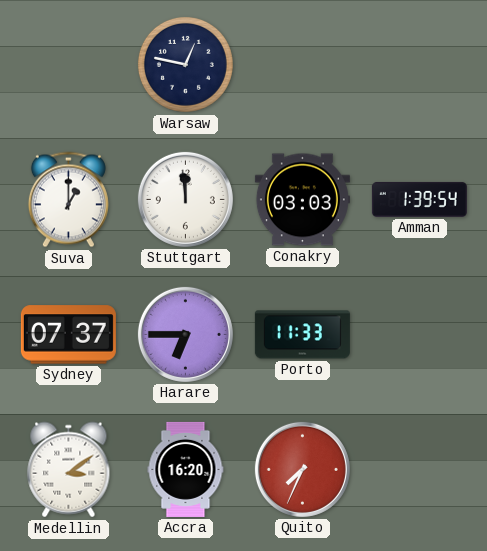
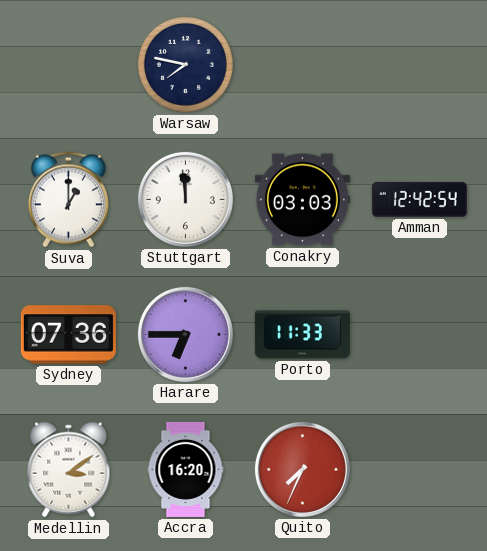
Warsaw: 12:47 -> 7:47 (185, 64)
Amman: 1:39 -> 12:42 (419, 199)
Sydney: 07:37 -> 07:36 (68, 335)
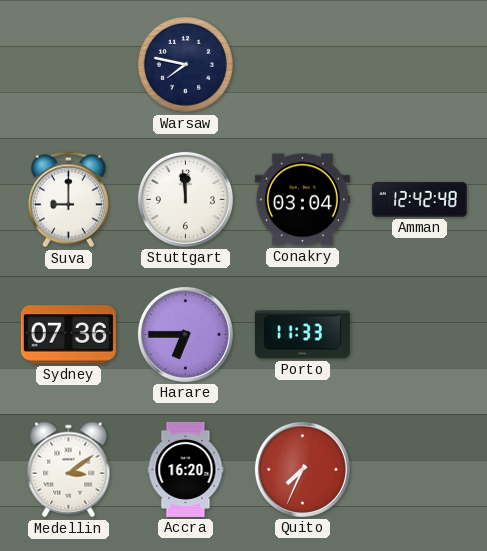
Suva: 1:00 -> 9:00 (68, 200)
Conakry: 03:03 -> 03:04 (302, 200)
Amman: 12:42:54 -> 12:42:48 (419, 199)
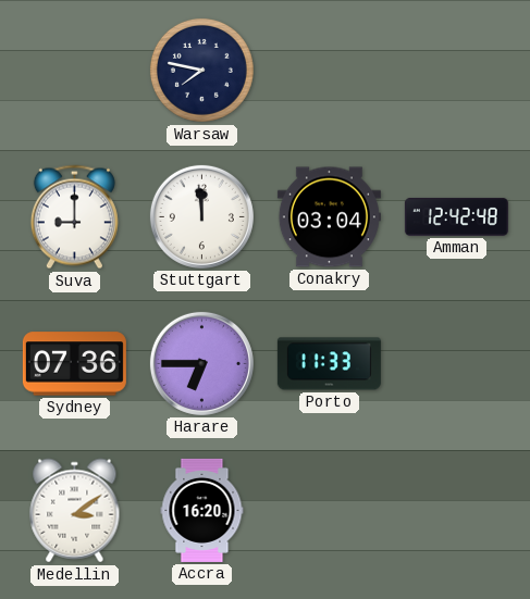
Quito: 7:34 -> none (302, 469)
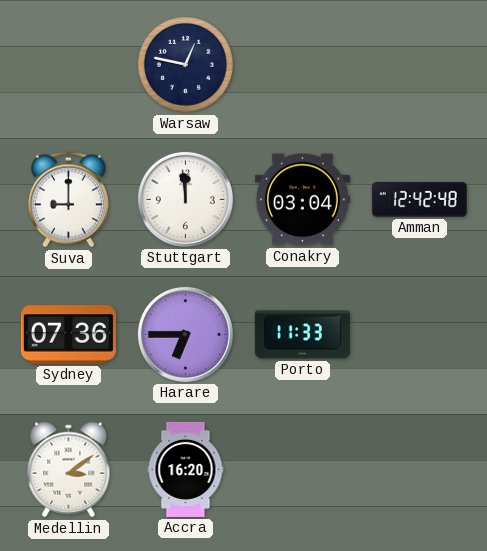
Warsaw: 7:47 -> 12:47 (185, 64)
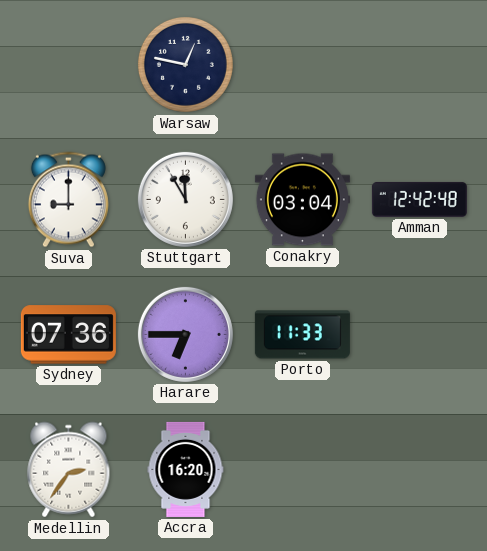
Stuttgart: 11:59 -> 11:55 (185, 199)
Medellin: 3:09 -> 2:36 (69, 470)
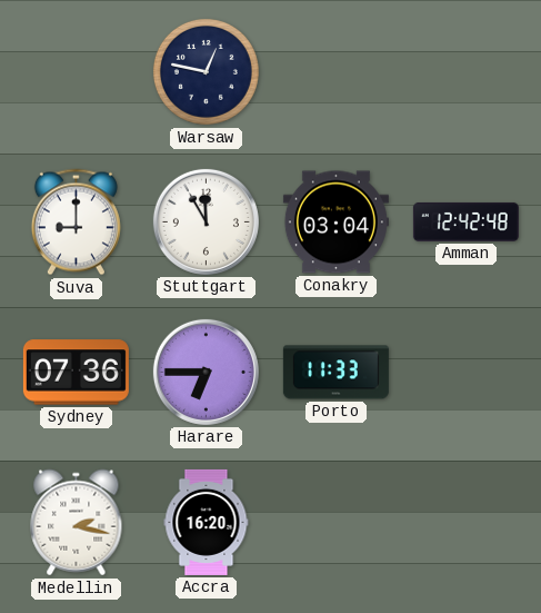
Medellin: 2:36 -> 2:17 (77, 523)
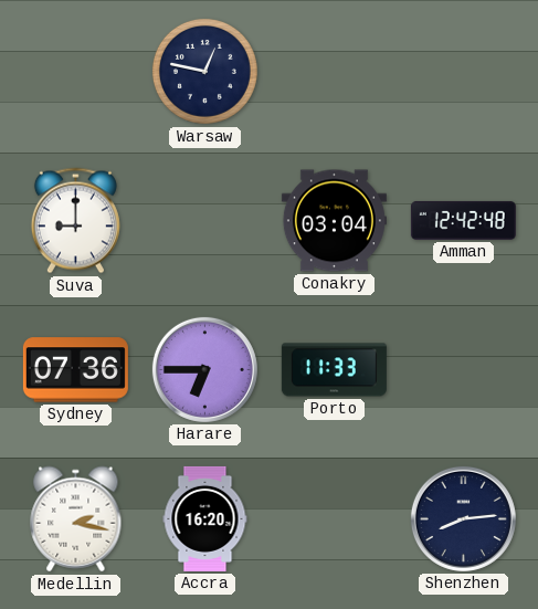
Stuttgart: 11:55 -> none (206, 221)
Shenzhen: none -> 8:14 (463, 518)
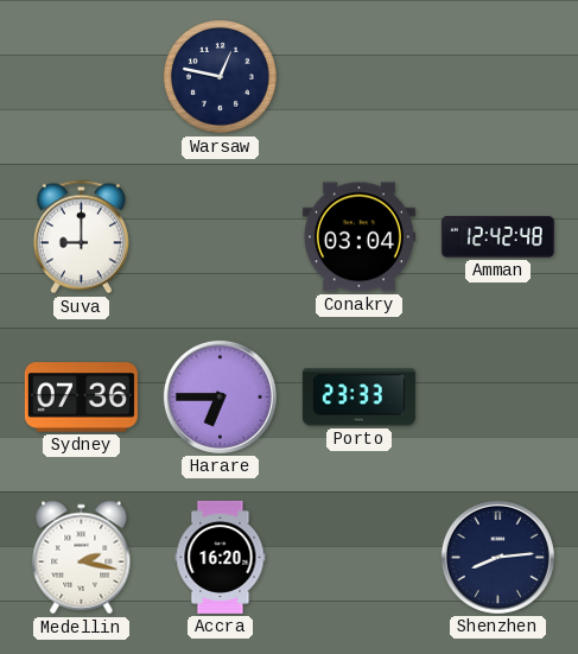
Porto: 11:33 -> 23:33 (358, 398)
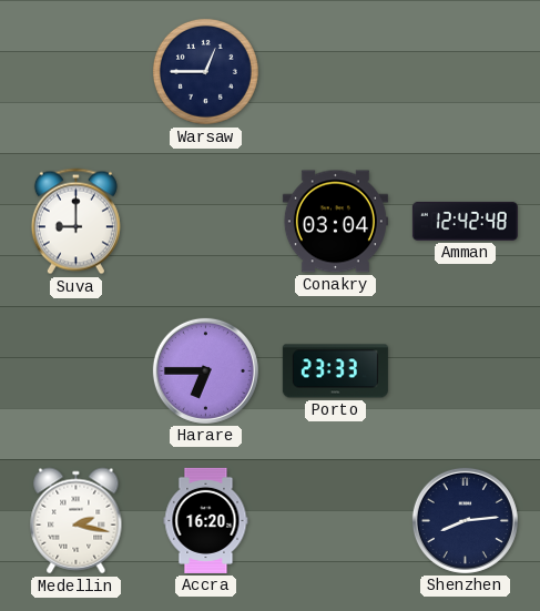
Warsaw: 12:47 -> 12:45 (205, 71)
Sydney: 07:36 -> none (81, 398)
